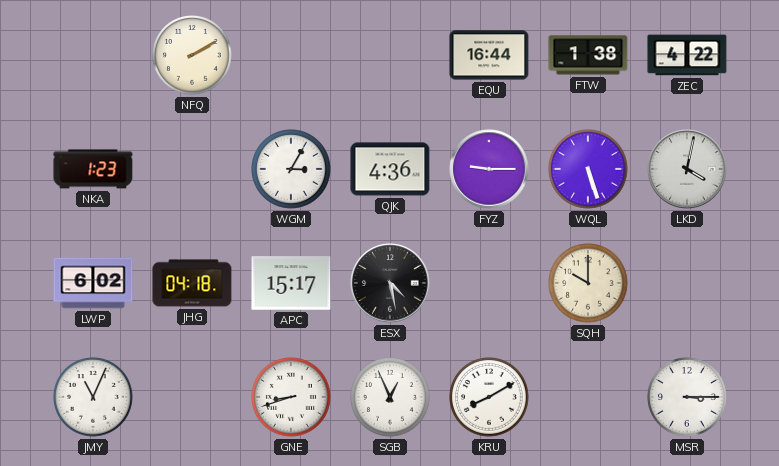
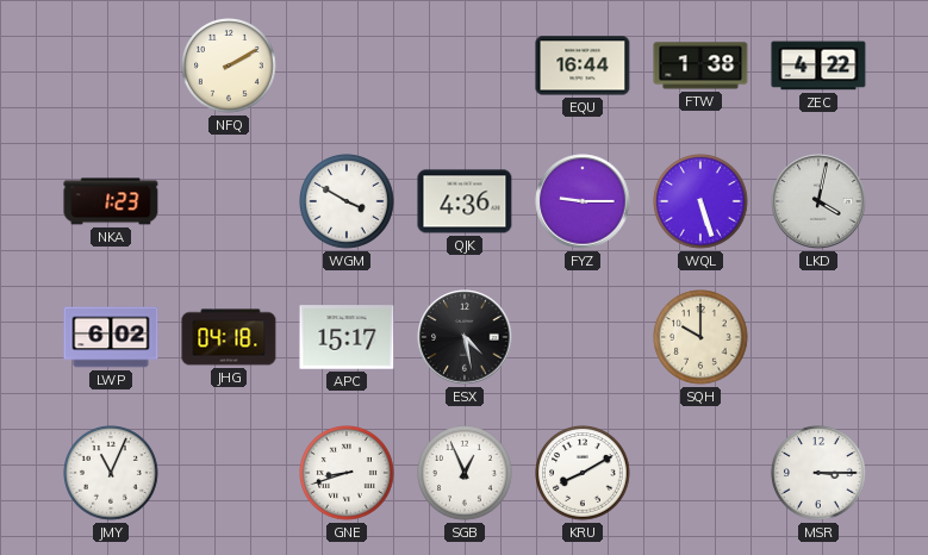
WGM: 3:05 -> 3:50 (347, 201)
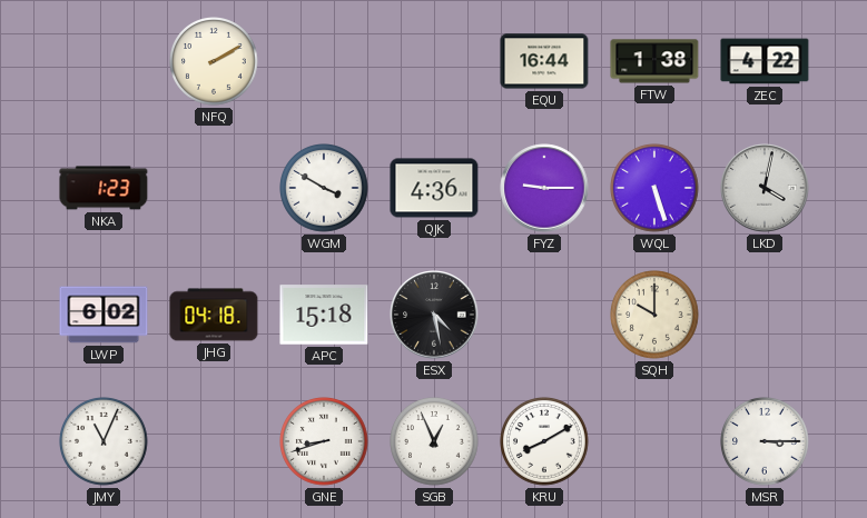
APC: 15:17 -> 15:18 (324, 315)
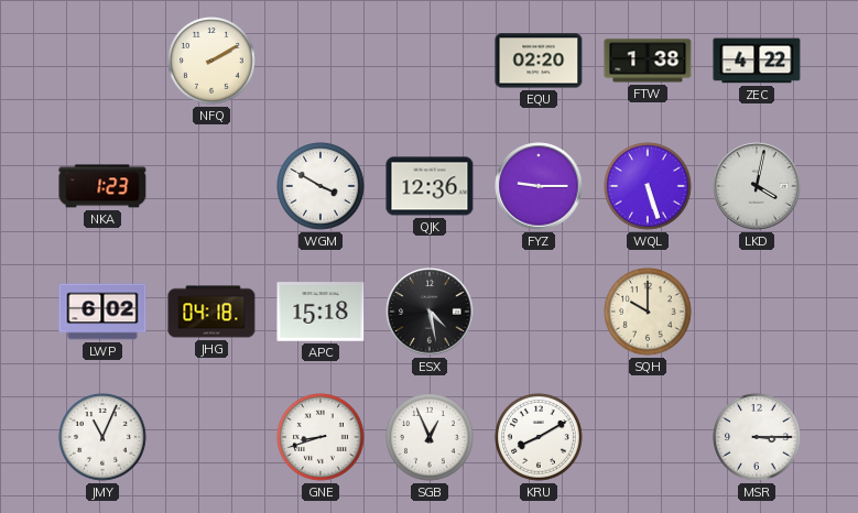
EQU: 16:44 -> 02:20 (539, 61)
QJK: 4:36 -> 12:36 (430, 186)
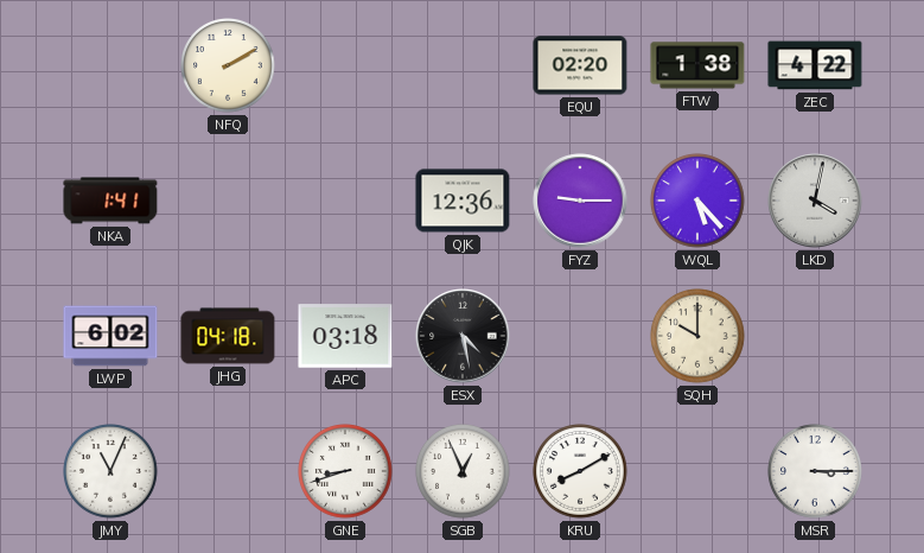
NKA: 1:23 -> 1:41 (110, 201)
WGM: 3:50 -> none (321, 186)
WQL: 5:27 -> 5:23 (697, 201)
APC: 15:18 -> 03:18 (345, 336)
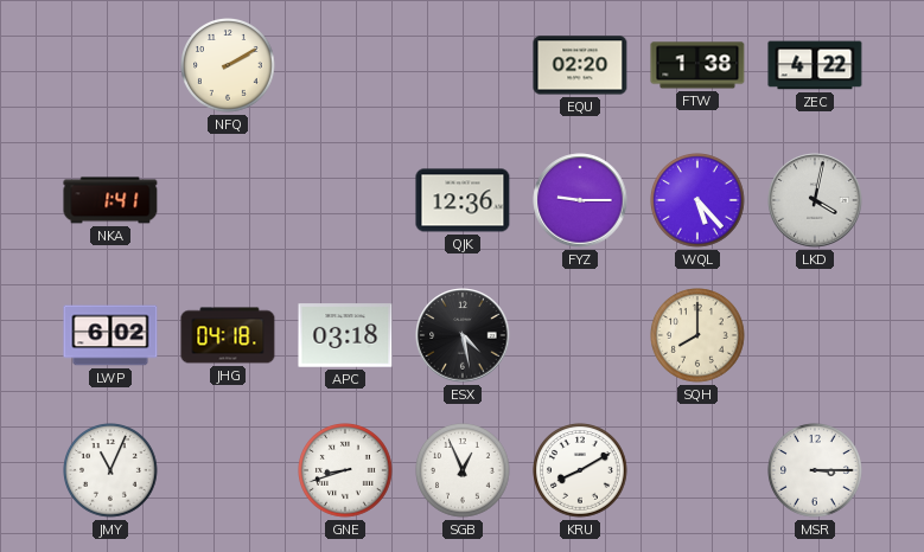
SQH: 10:00 -> 8:00 (697, 335)
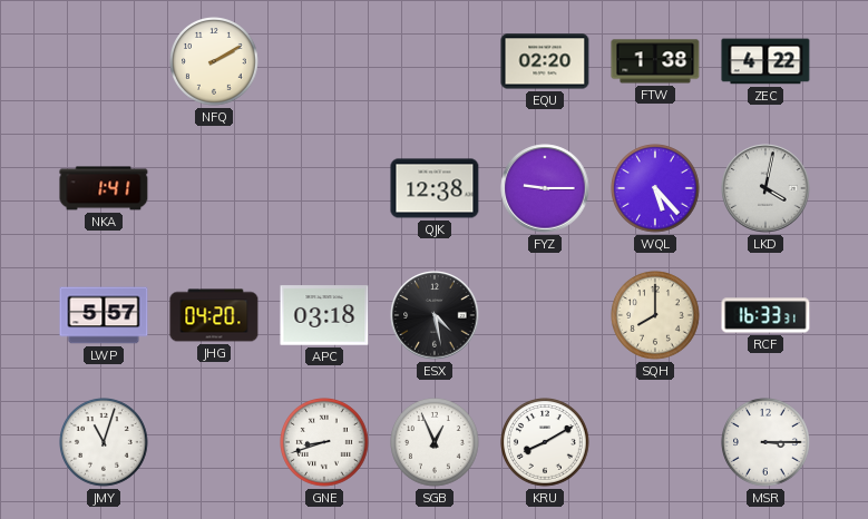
QJK: 12:36 -> 12:38 (435, 188)
LWP: 6:02 -> 5:57 (104, 315)
JHG: 04:18 -> 04:20 (214, 315)
RCF: none -> 16:33 (765, 315)
JMY: 11:04 -> 11:03 (104, 442)
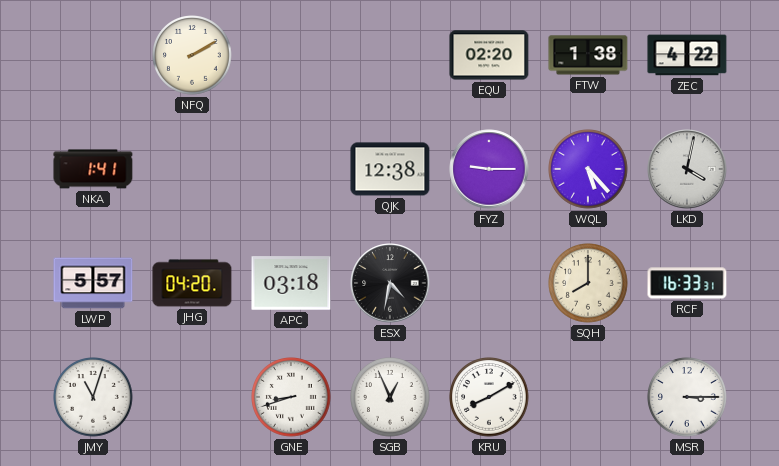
ESX: 4:28 -> 4:32 (390, 283)
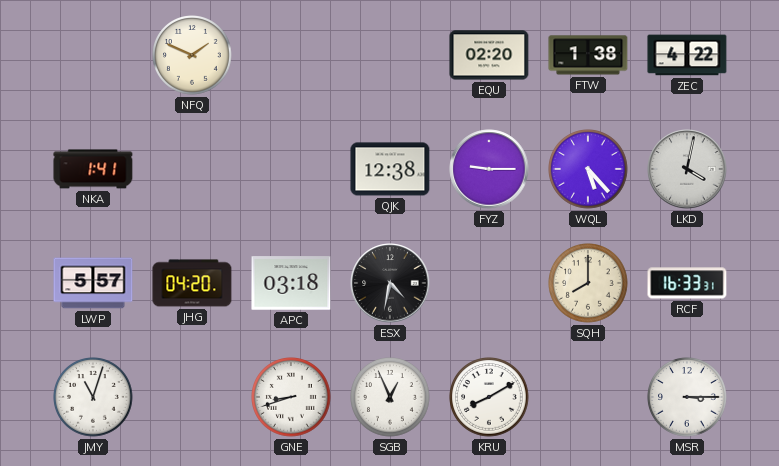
NFQ: 2:10 -> 1:49 (192, 55)
